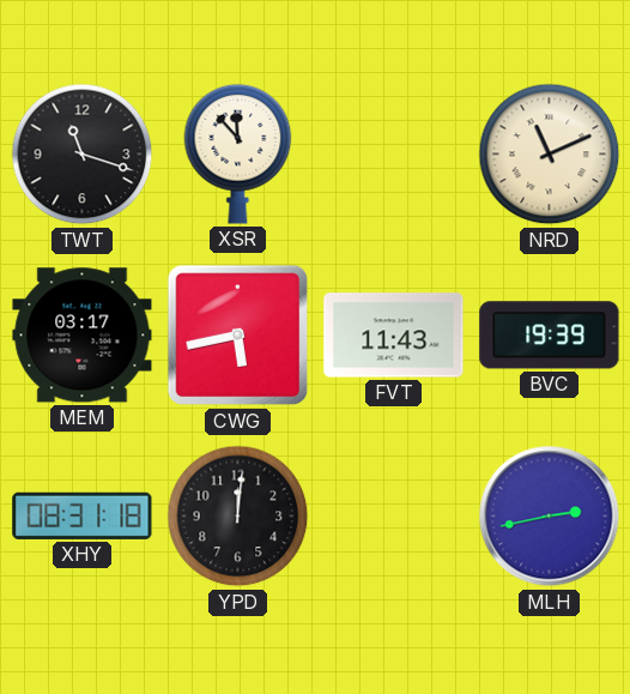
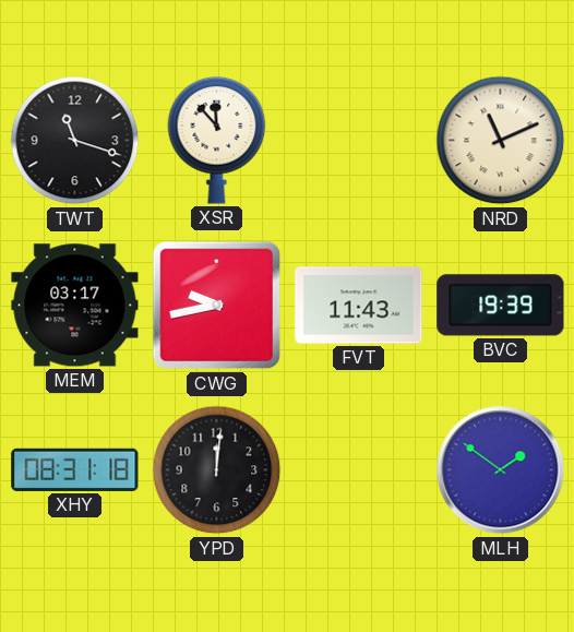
CWG: 5:43 -> 9:43 (217, 306)
MLH: 2:43 -> 1:51 (501, 470)
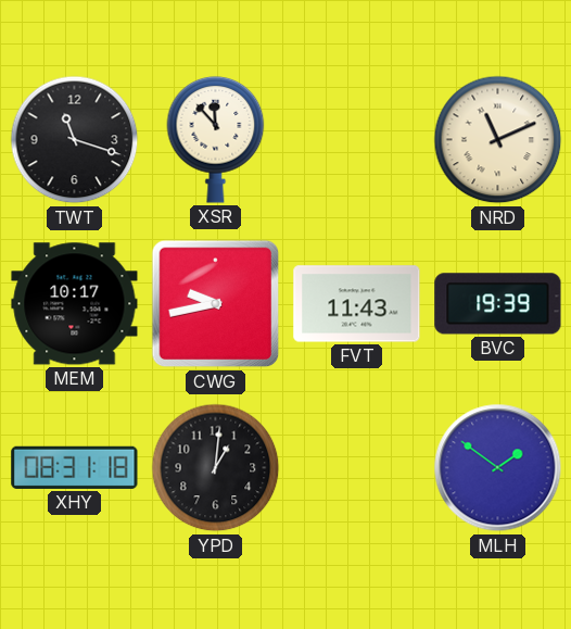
MEM: 03:17 -> 10:17 (75, 304)
YPD: 12:01 -> 1:01 (216, 468)
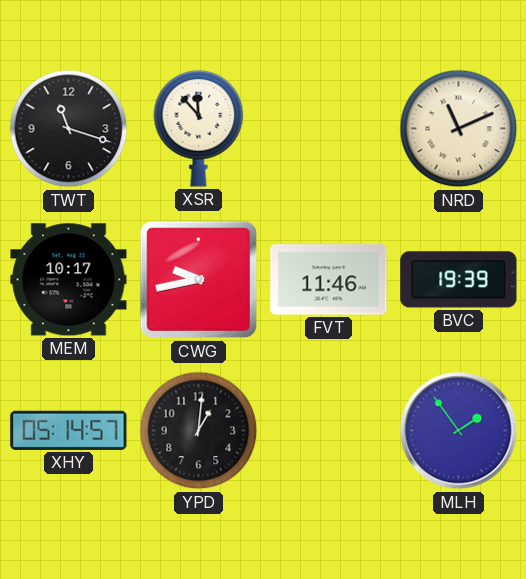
FVT: 11:43 -> 11:46 (329, 280)
XHY: 08:31 -> 05:14 (69, 430)
MLH: 1:51 -> 1:54 (459, 431)
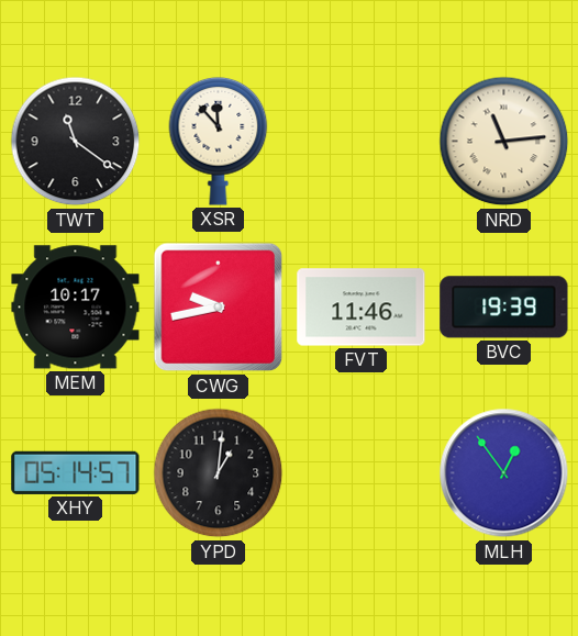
TWT: 11:18 -> 11:21 (76, 142)
NRD: 11:11 -> 11:14 (504, 142)
MLH: 1:54 -> 12:54 (504, 473)
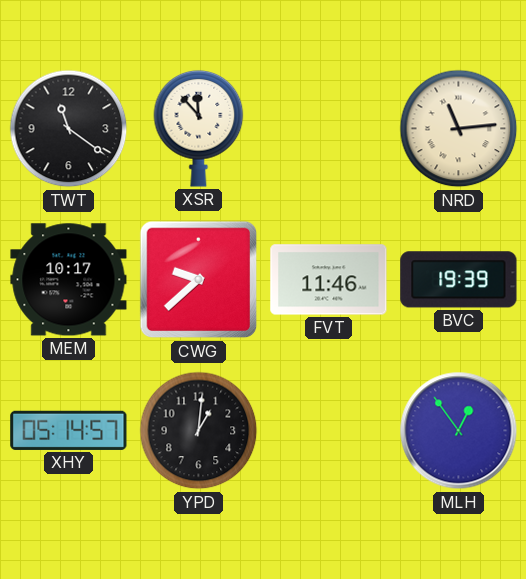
CWG: 9:43 -> 9:38 (199, 280)
